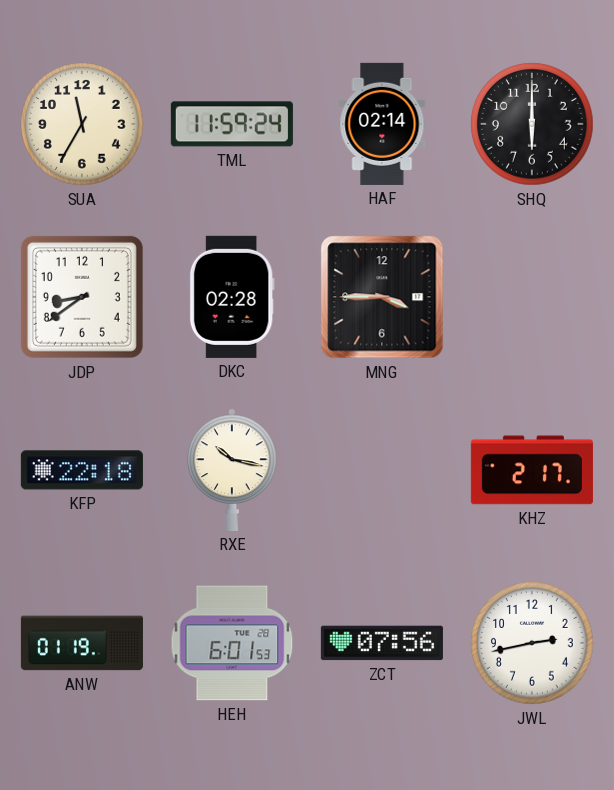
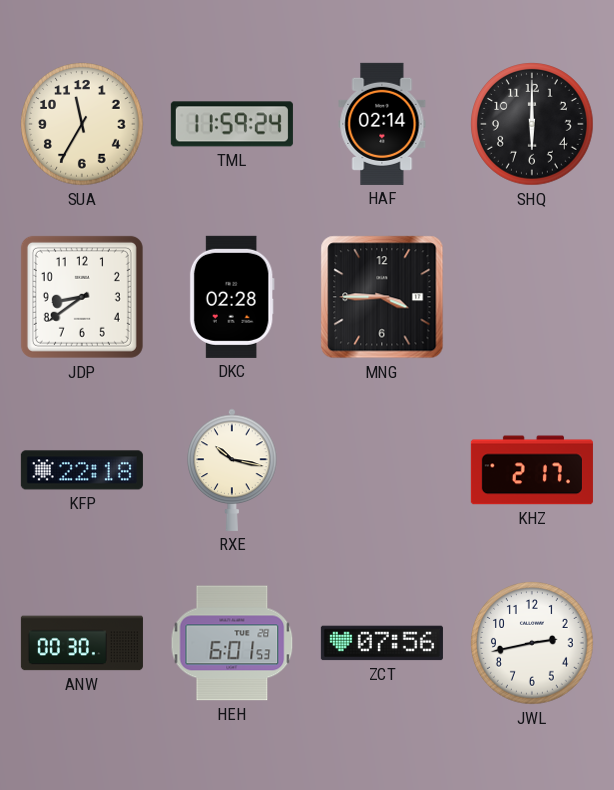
ANW: 01:19 -> 00:30 (82, 643)
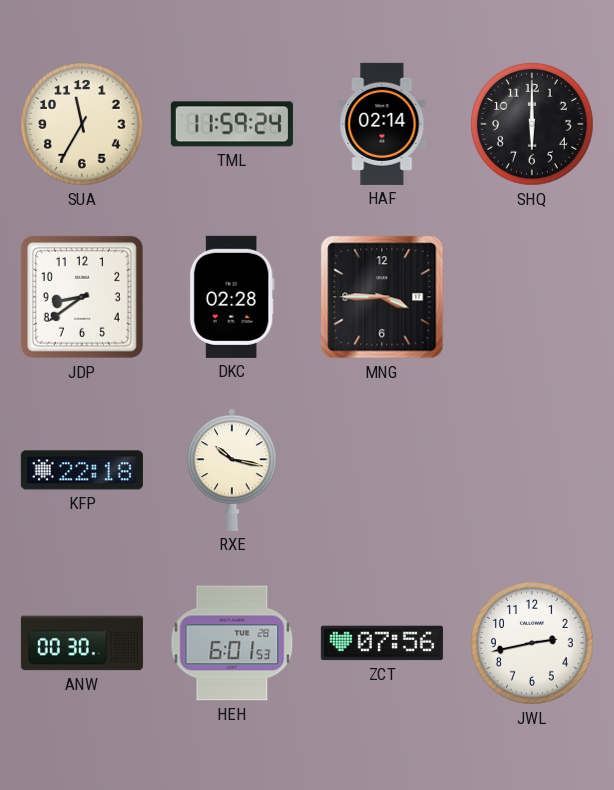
KHZ: 2:17 -> none (532, 470)
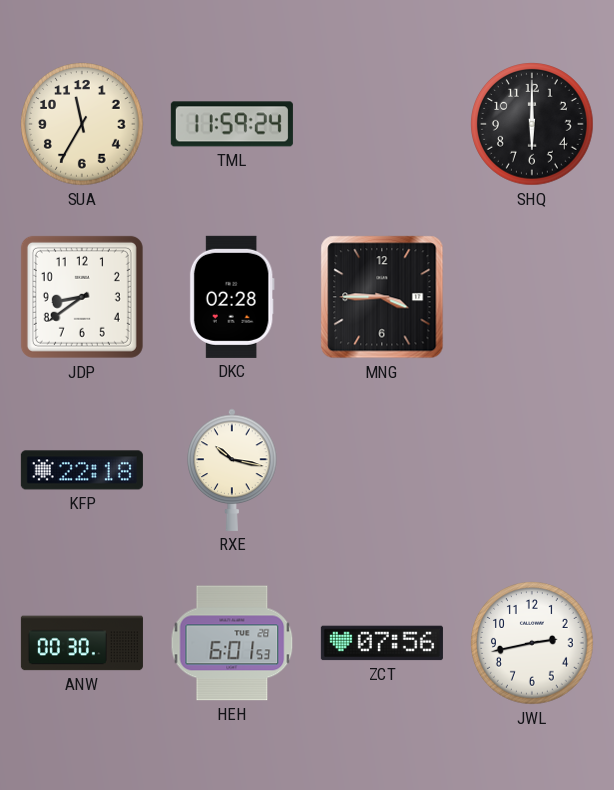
HAF: 02:14 -> none (382, 124)
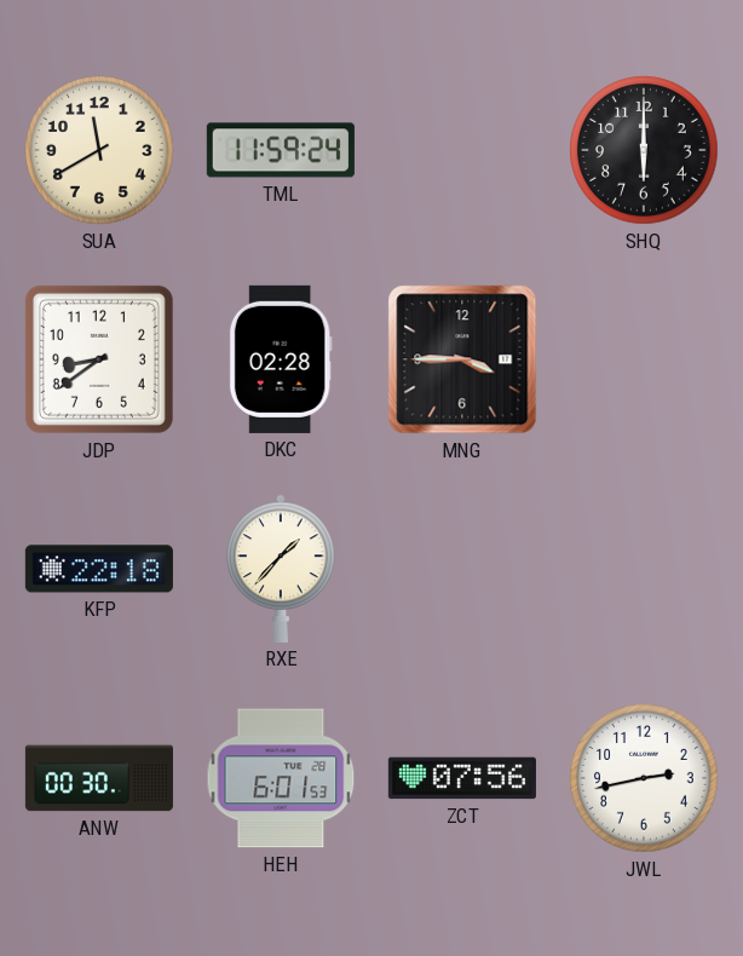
SUA: 11:35 -> 11:40 (99, 150)
RXE: 10:17 -> 1:37 (281, 569)
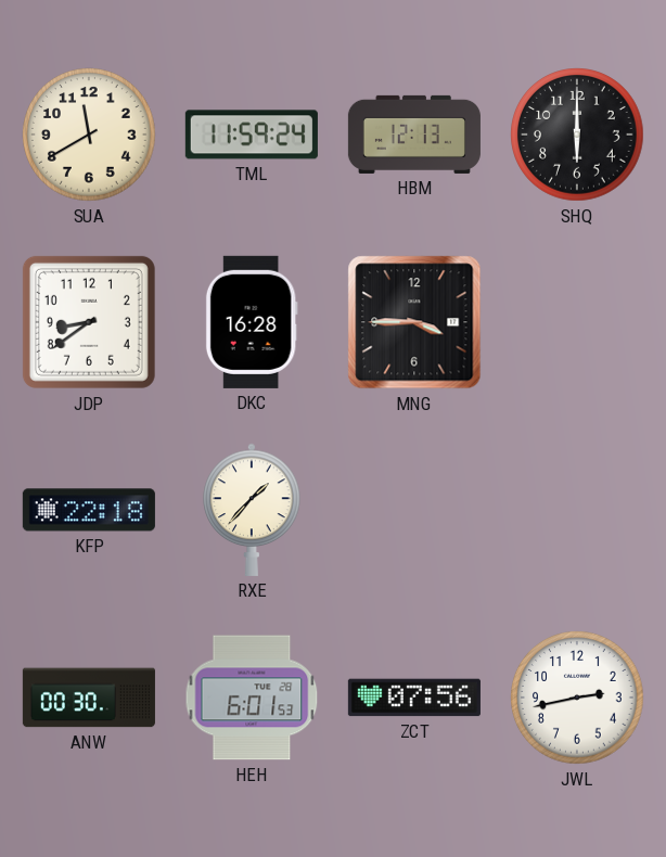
HBM: none -> 12:13 (414, 135)
DKC: 02:28 -> 16:28 (252, 322)
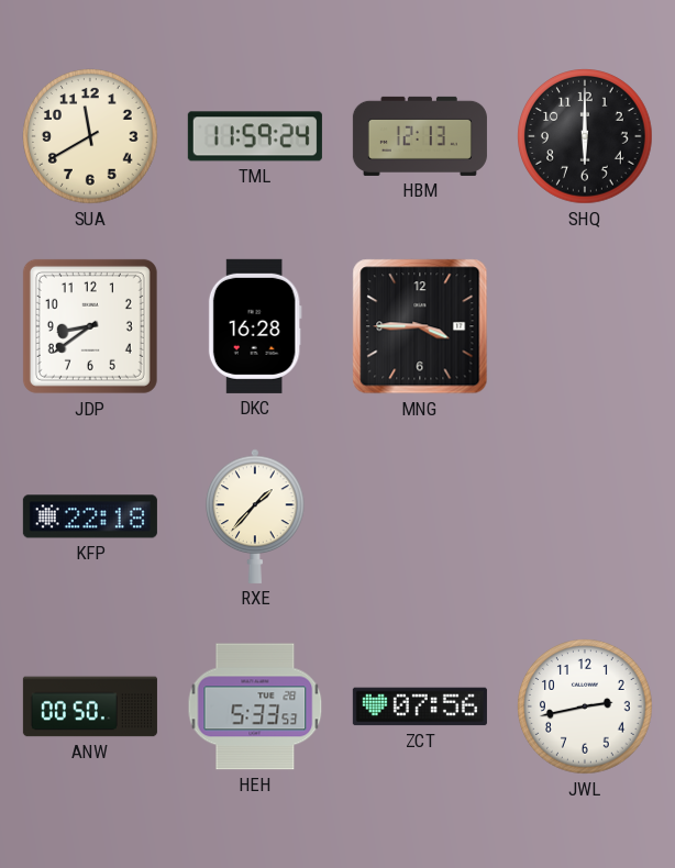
ANW: 00:30 -> 00:50 (90, 706)
HEH: 6:01 -> 5:33 (255, 706)
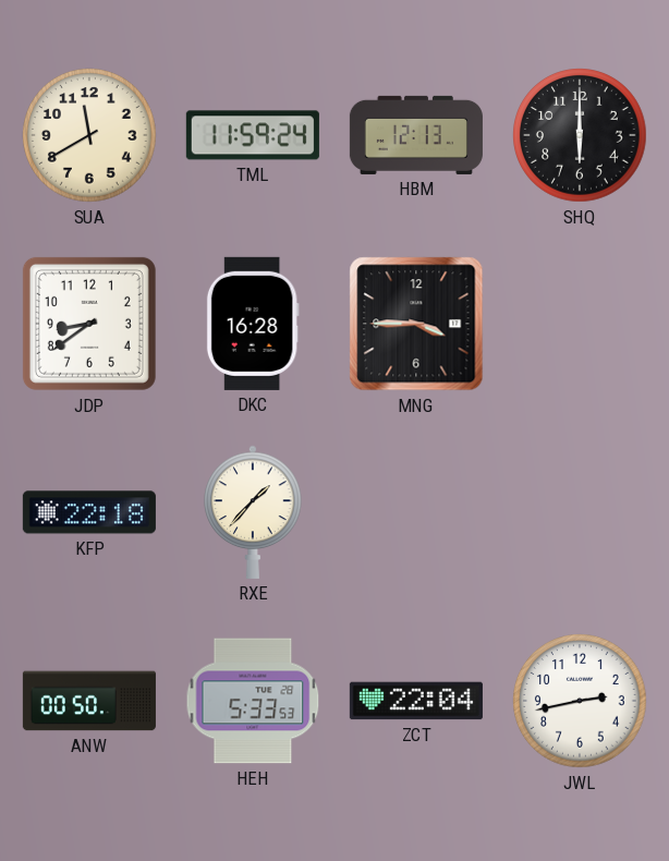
ZCT: 07:56 -> 22:04 (416, 701)
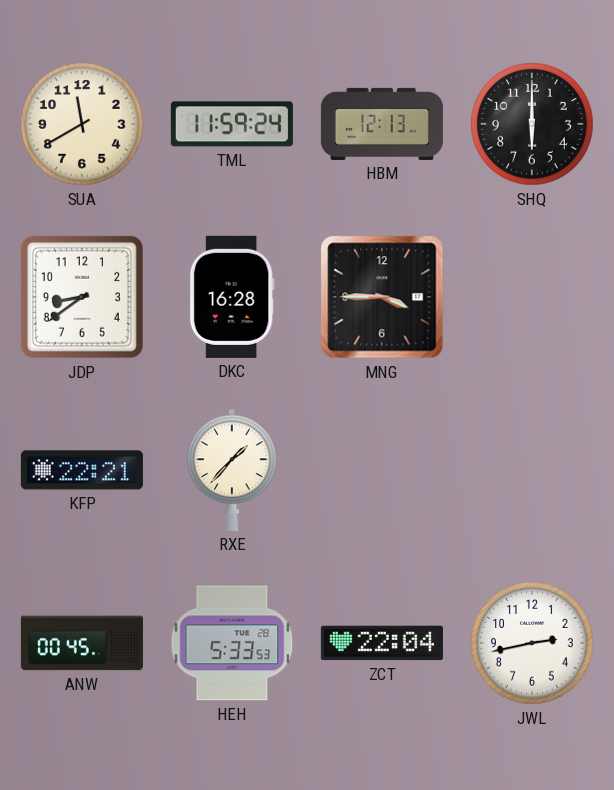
KFP: 22:18 -> 22:21 (82, 470)
ANW: 00:50 -> 00:45 (82, 643)
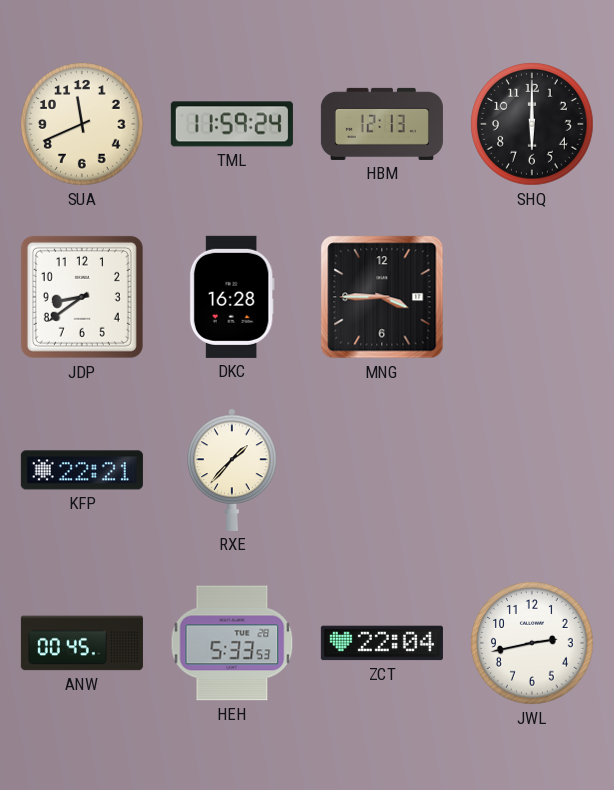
SUA: 11:40 -> 11:41 (82, 124)
